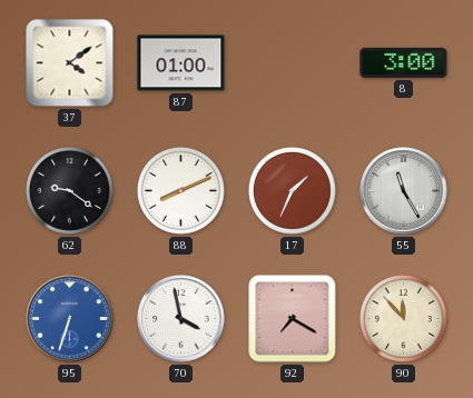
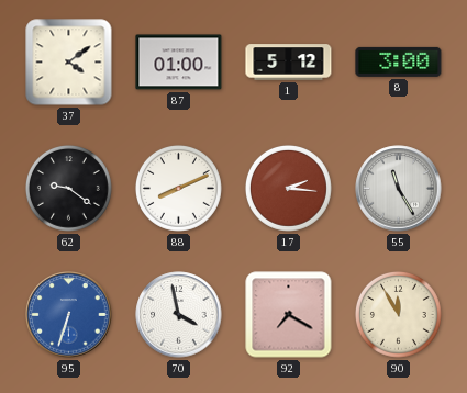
1: none -> 5:12 (289, 63)
17: 1:34 -> 2:16 (288, 188)
90: 11:53 -> 11:55 (398, 314)
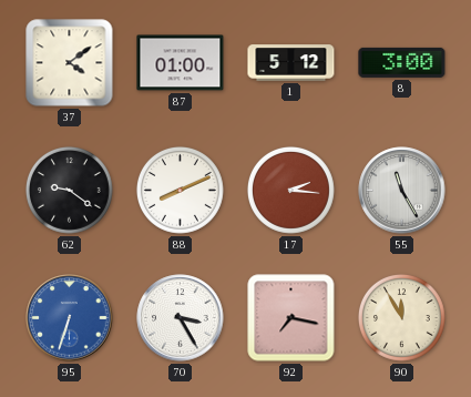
70: 3:58 -> 3:25 (181, 318)
92: 7:20 -> 7:17 (291, 318)
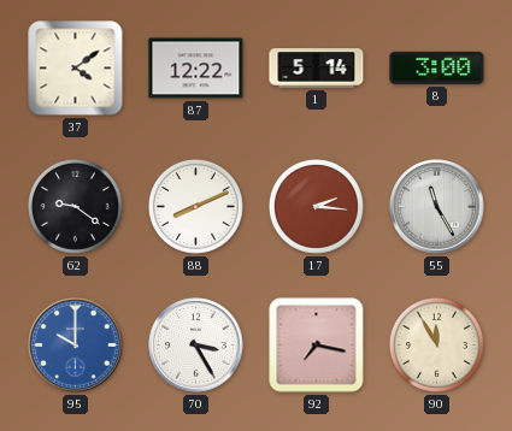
87: 01:00 -> 12:22 (196, 69)
1: 5:12 -> 5:14 (317, 69)
95: 6:33 -> 10:00 (76, 346)
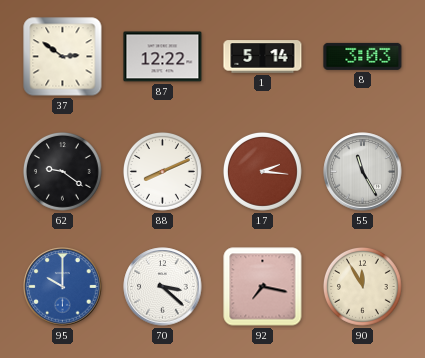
37: 4:09 -> 2:51 (63, 57)
8: 3:00 -> 3:03 (363, 56)
70: 3:25 -> 3:22 (163, 287)
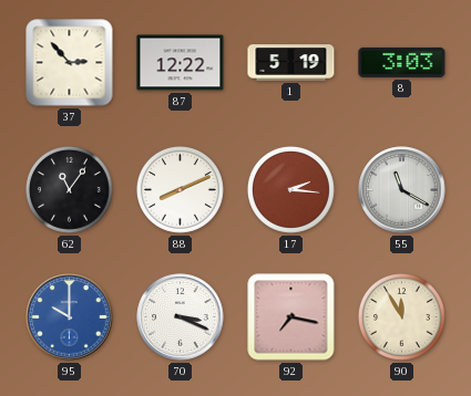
37: 2:51 -> 2:53 (70, 63)
1: 5:14 -> 5:19 (291, 63)
62: 9:21 -> 11:06 (69, 189)
55: 11:25 -> 11:20 (402, 190)
70: 3:22 -> 3:19 (181, 317)
